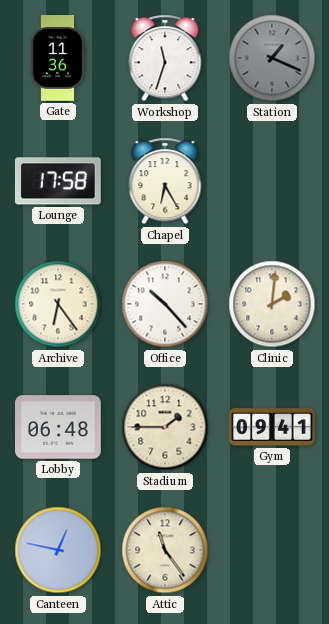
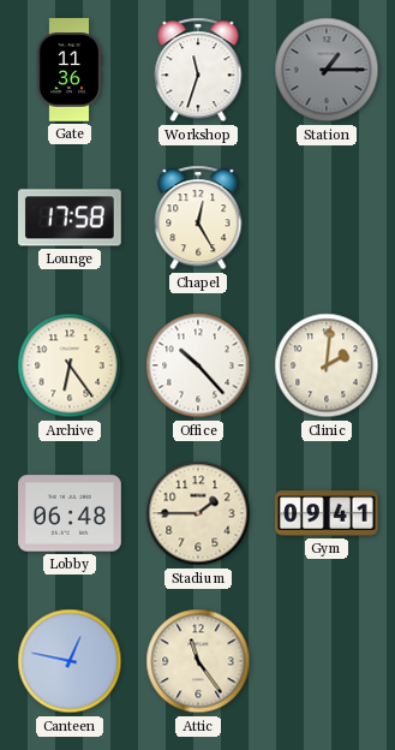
Station: 1:19 -> 1:15 (327, 70)
Chapel: 6:25 -> 12:25 (198, 218)
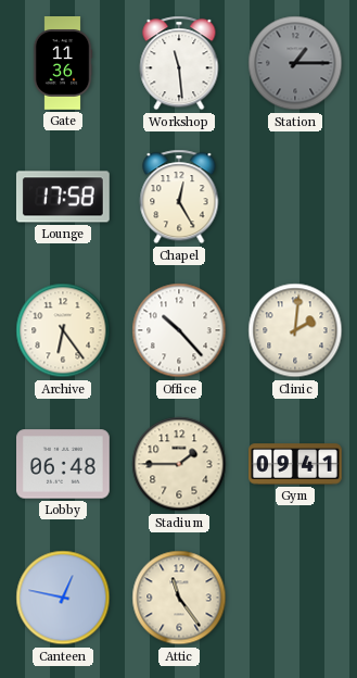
Workshop: 11:33 -> 11:29 (179, 63)
